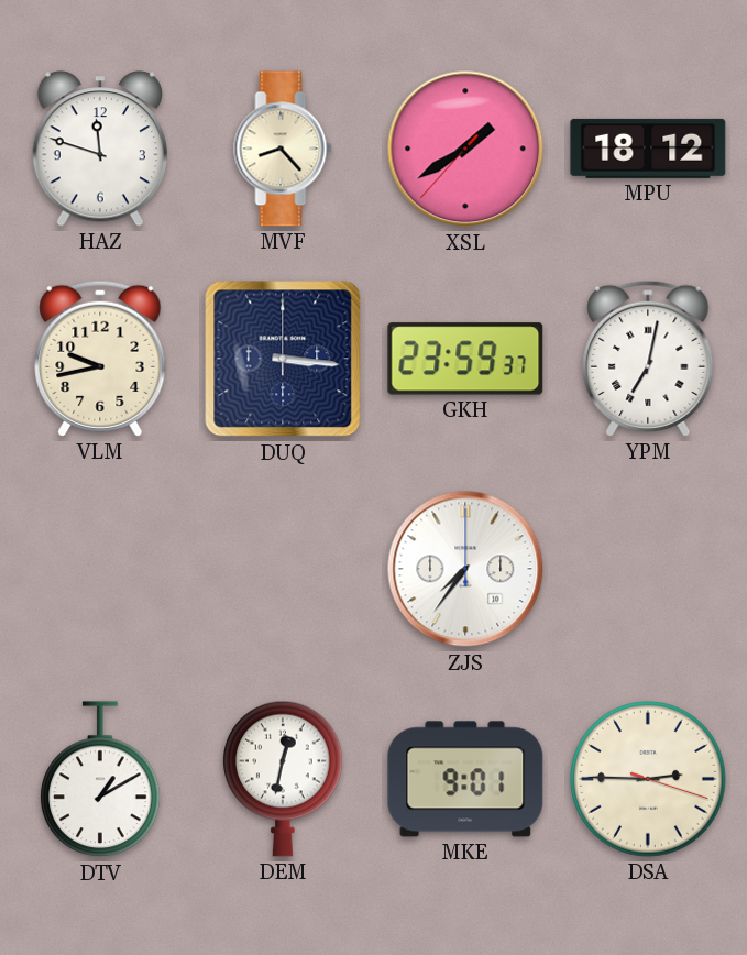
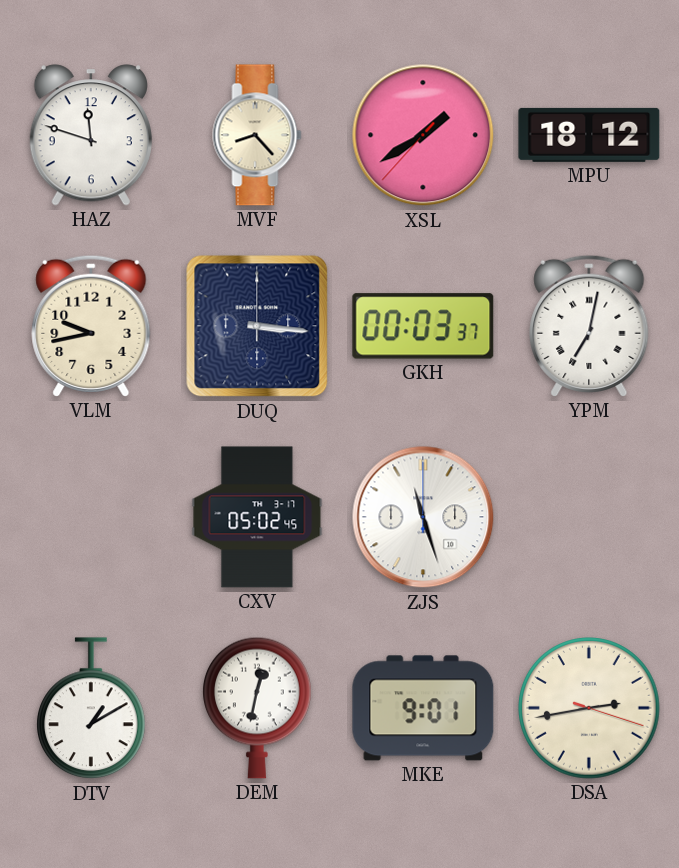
GKH: 23:59 -> 00:03 (423, 326)
CXV: none -> 05:02 (257, 517)
ZJS: 7:36 -> 11:27 (423, 517)
DSA: 2:45 -> 2:43 (589, 708)
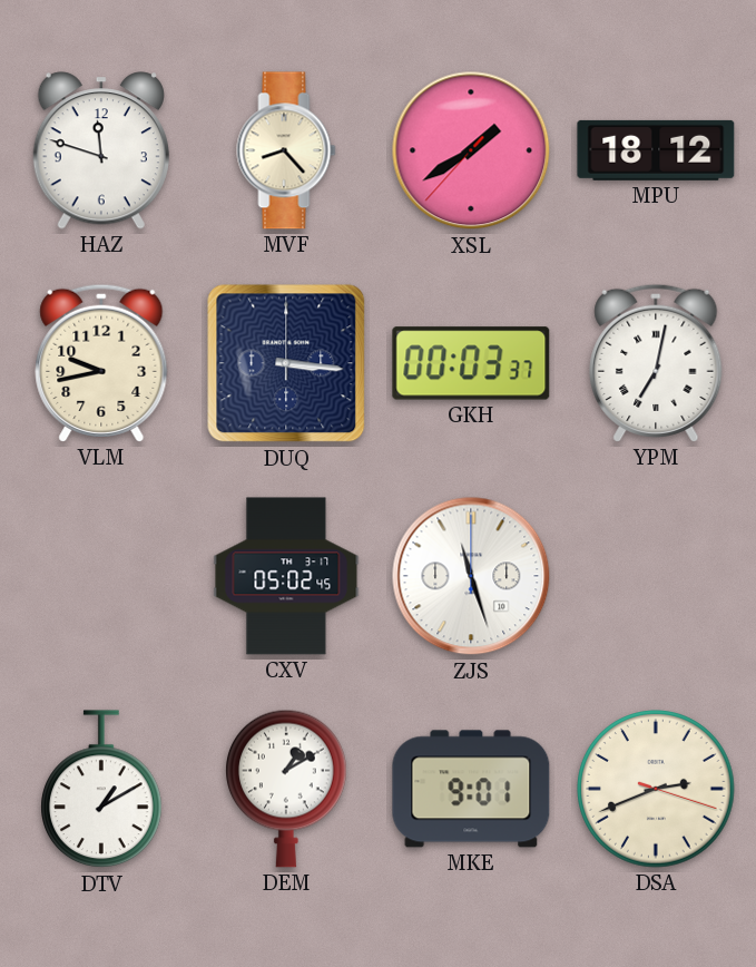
DEM: 12:32 -> 1:10 (287, 789)
DSA: 2:43 -> 2:41 (656, 789)
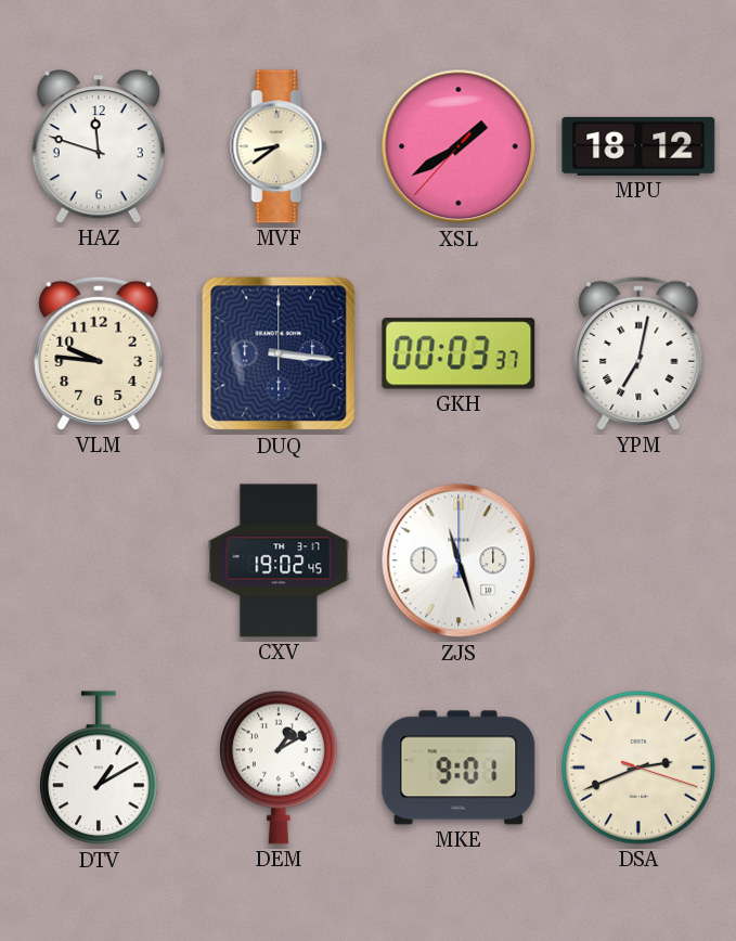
MVF: 8:23 -> 8:39 (279, 146)
VLM: 9:43 -> 9:46 (99, 353)
CXV: 05:02 -> 19:02 (279, 560)
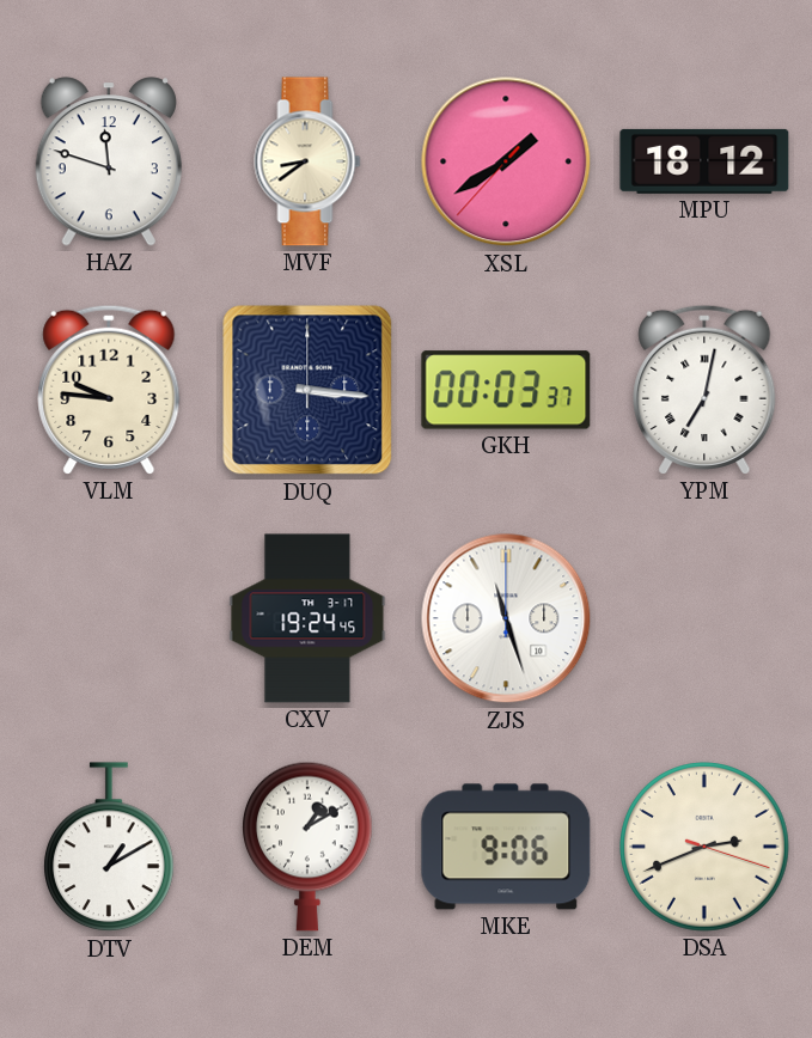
CXV: 19:02 -> 19:24 (307, 618)
MKE: 9:01 -> 9:06 (506, 847)
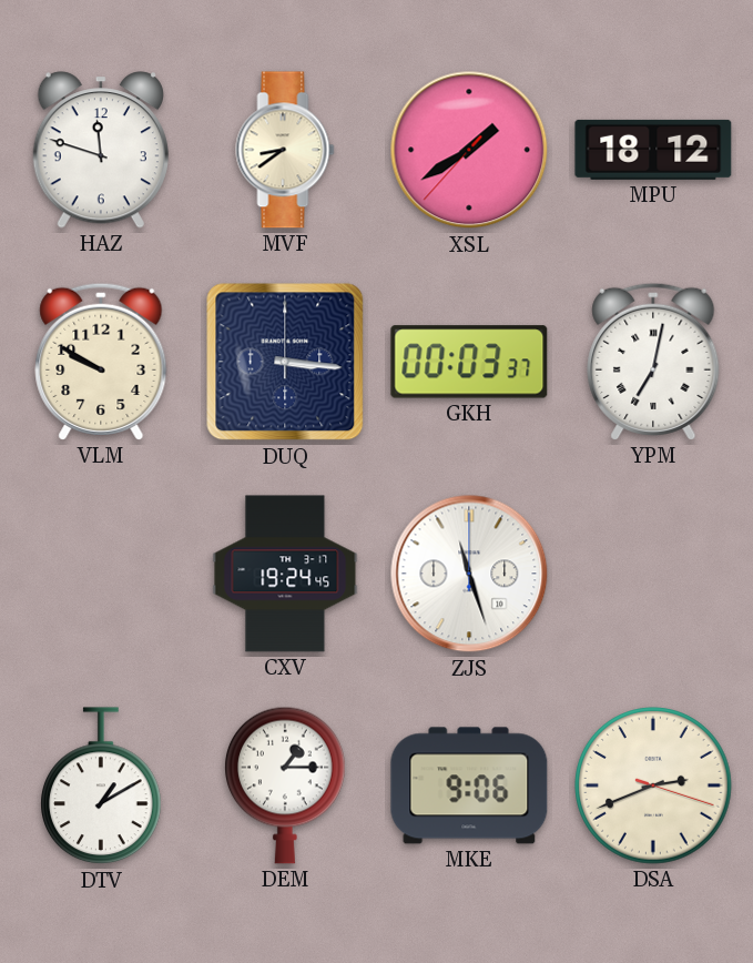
VLM: 9:46 -> 9:50 (101, 362)
DEM: 1:10 -> 1:15 (286, 785)
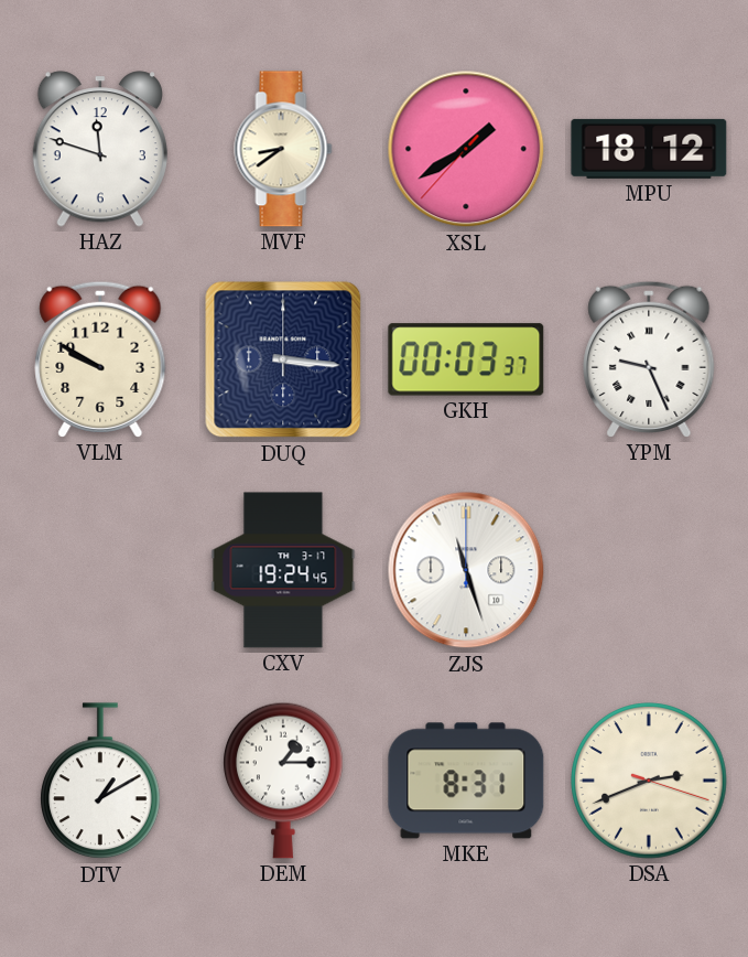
YPM: 7:02 -> 9:26 (649, 359)
MKE: 9:06 -> 8:31 (466, 781)
